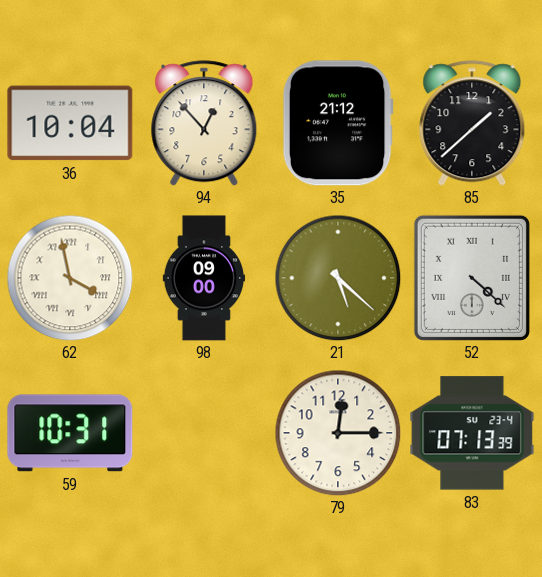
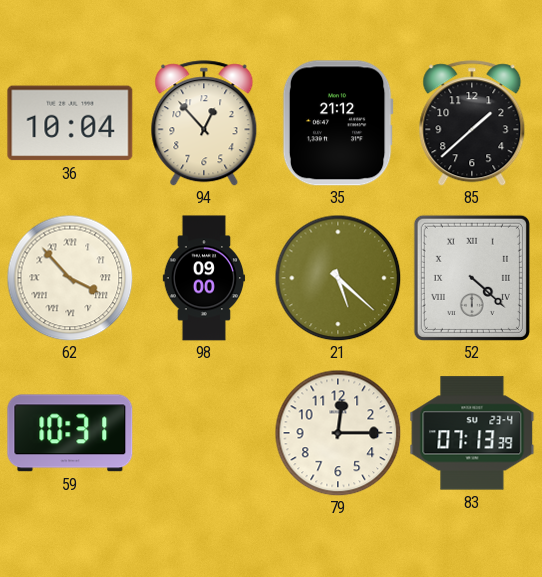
62: 3:58 -> 3:53 (70, 278)
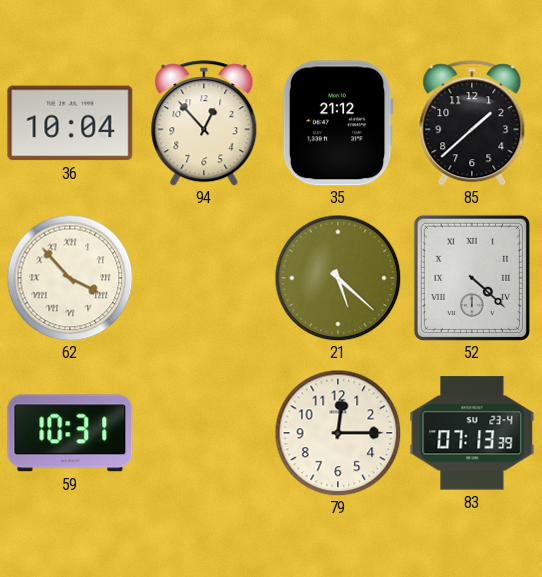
98: 09:00 -> none (204, 278)
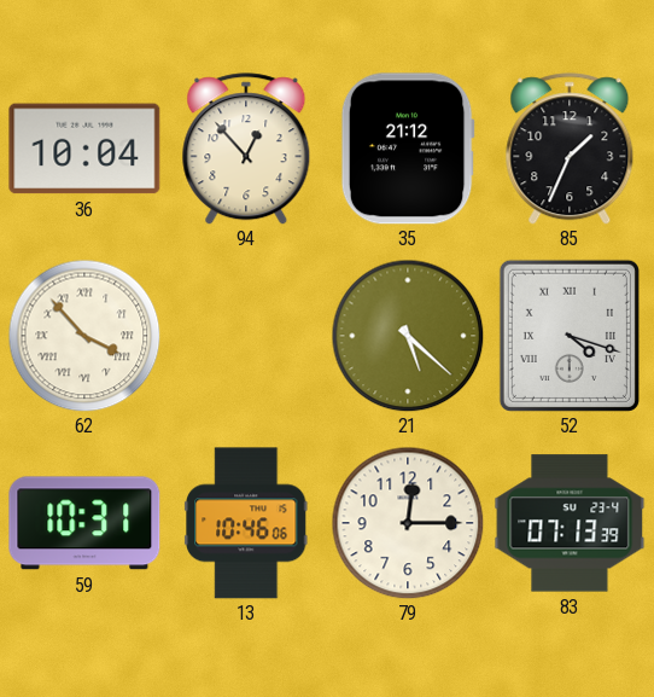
85: 1:38 -> 1:34 (570, 149)
52: 4:22 -> 4:18 (570, 336)
13: none -> 10:46 (246, 523)
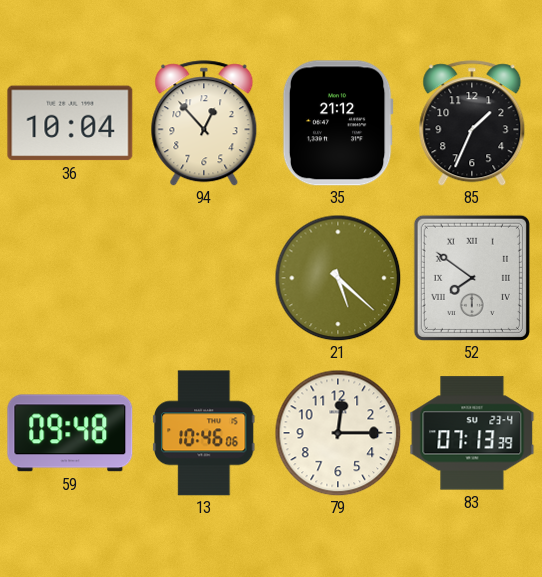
62: 3:53 -> none (84, 336)
52: 4:18 -> 7:51 (472, 278)
59: 10:31 -> 09:48 (70, 433)
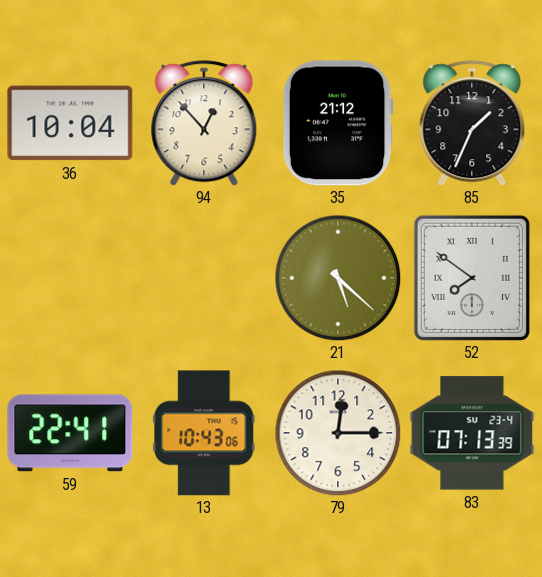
59: 09:48 -> 22:41 (70, 433)
13: 10:46 -> 10:43 (204, 433)
